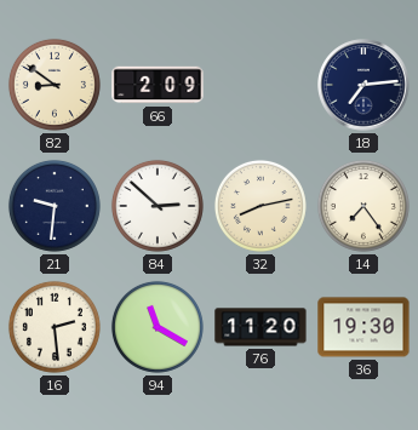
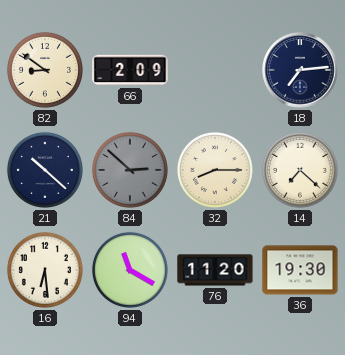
21: 9:31 -> 10:22 (45, 170)
84 dial: white -> grey (130, 170)
32: 8:13 -> 8:15 (215, 170)
14: 7:24 -> 7:22 (300, 170)
16: 2:29 -> 6:29 (45, 270)
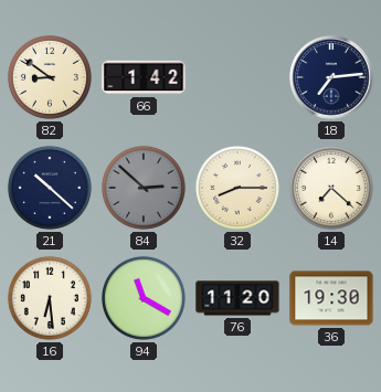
66: 2:09 -> 1:42 (144, 77)
